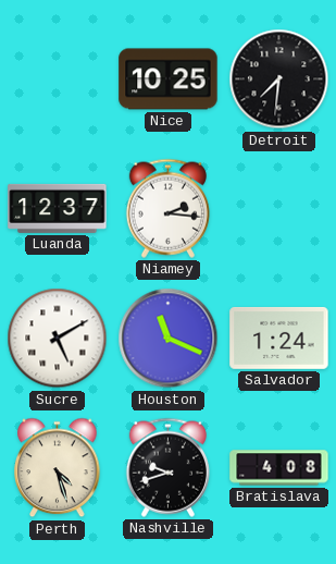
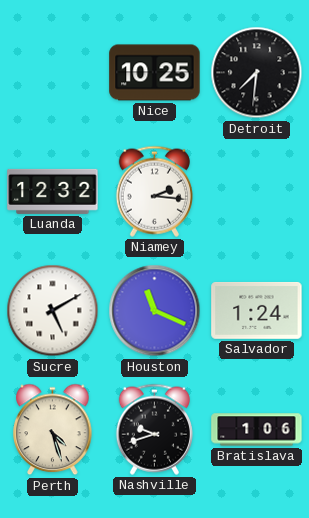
Luanda: 12:37 -> 12:32 (53, 191)
Bratislava: 4:08 -> 1:06 (257, 430)
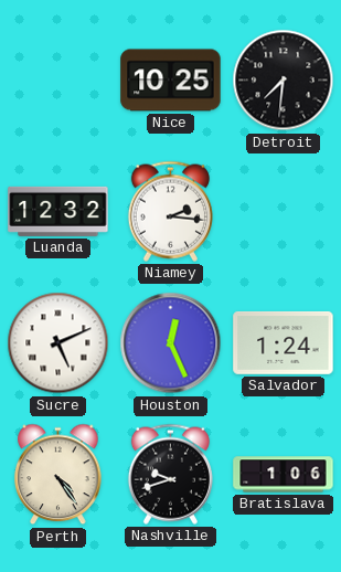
Sucre: 5:10 -> 5:11 (58, 343)
Houston: 11:19 -> 12:26 (171, 343)
Perth: 4:27 -> 4:24 (58, 475)
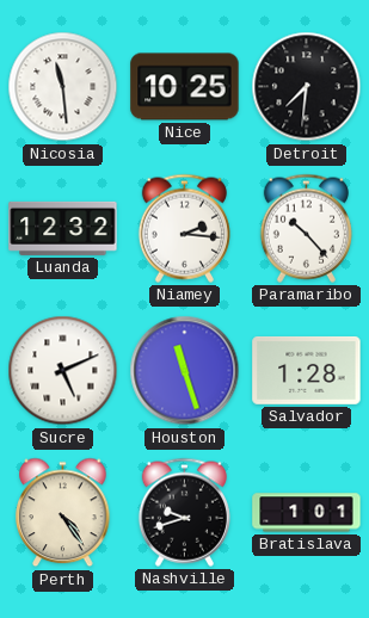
Nicosia: none -> 11:29 (63, 87)
Paramaribo: none -> 10:23 (306, 228)
Houston: 12:26 -> 11:27 (185, 371)
Salvador: 1:24 -> 1:28 (307, 370)
Bratislava: 1:06 -> 1:01 (307, 513)
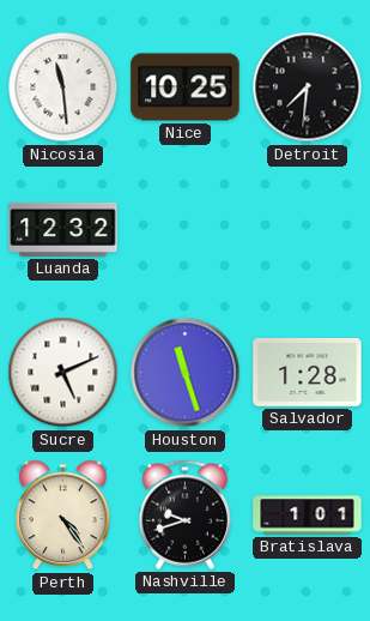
Niamey: 2:16 -> none (184, 228)
Paramaribo: 10:23 -> none (306, 228)
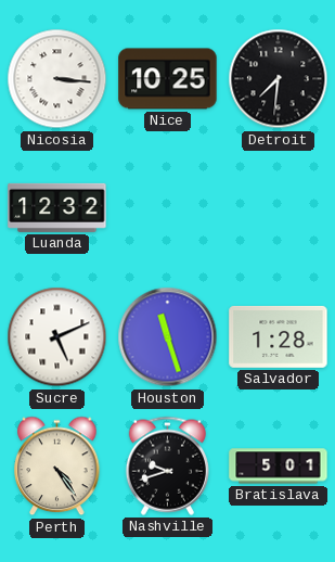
Nicosia: 11:29 -> 3:16 (57, 79)
Bratislava: 1:01 -> 5:01 (279, 467)
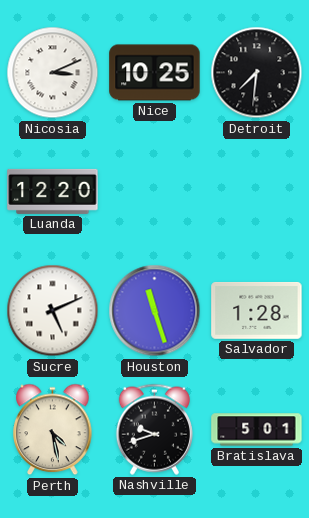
Nicosia: 3:16 -> 3:11 (53, 73)
Luanda: 12:32 -> 12:20 (53, 191)
Perth: 4:24 -> 4:28 (53, 430)
